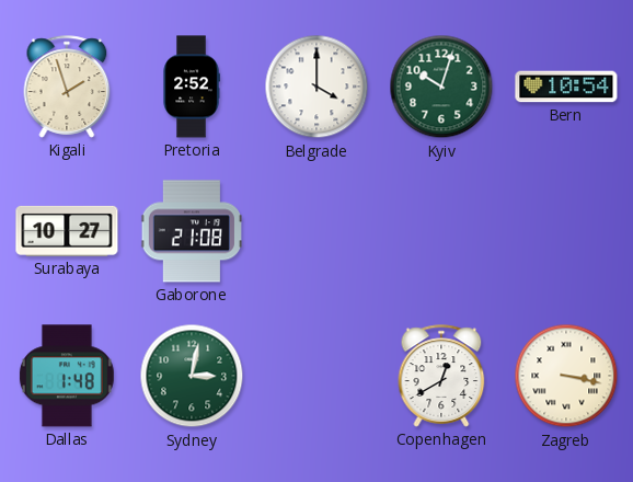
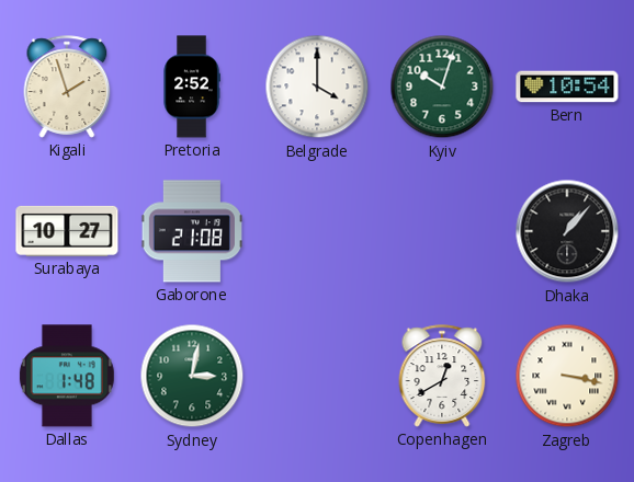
Dhaka: none -> 1:07 (567, 231)
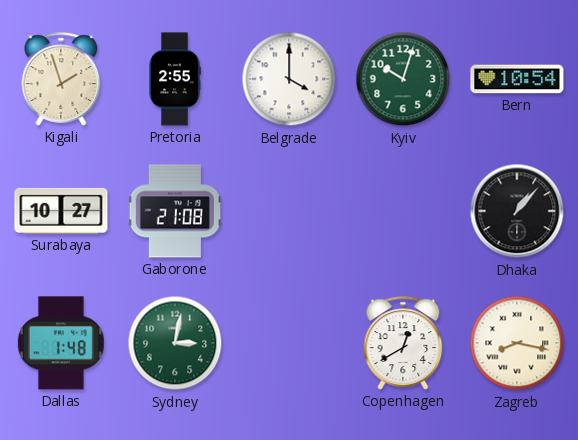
Pretoria: 2:52 -> 2:55 (175, 79)
Zagreb: 3:17 -> 8:17 (517, 343)
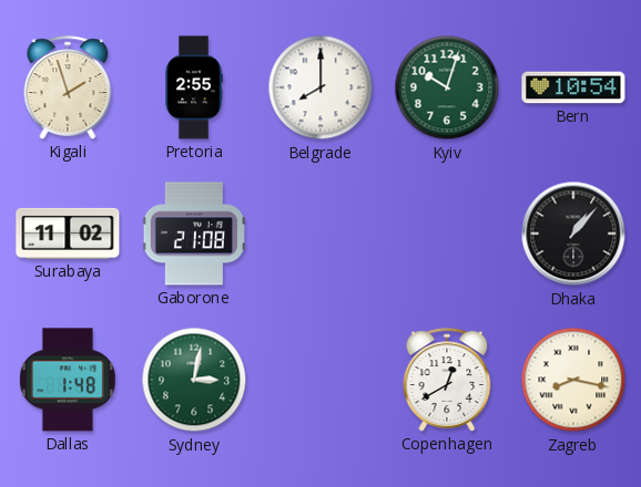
Belgrade: 4:00 -> 8:00 (320, 87)
Surabaya: 10:27 -> 11:02 (68, 234)
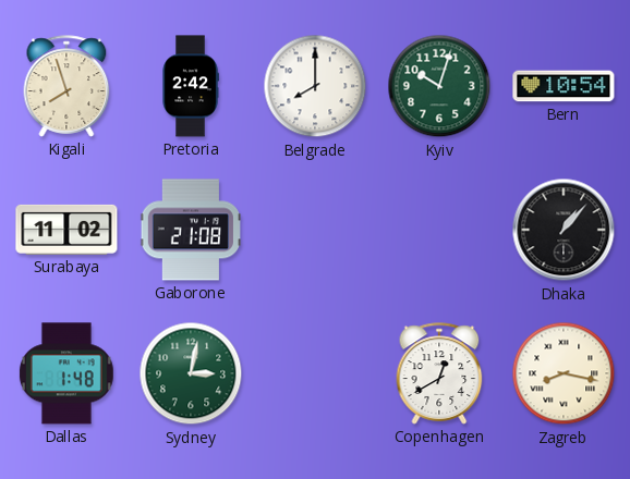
Kigali: 1:57 -> 7:57 (66, 86)
Pretoria: 2:55 -> 2:42 (191, 86)
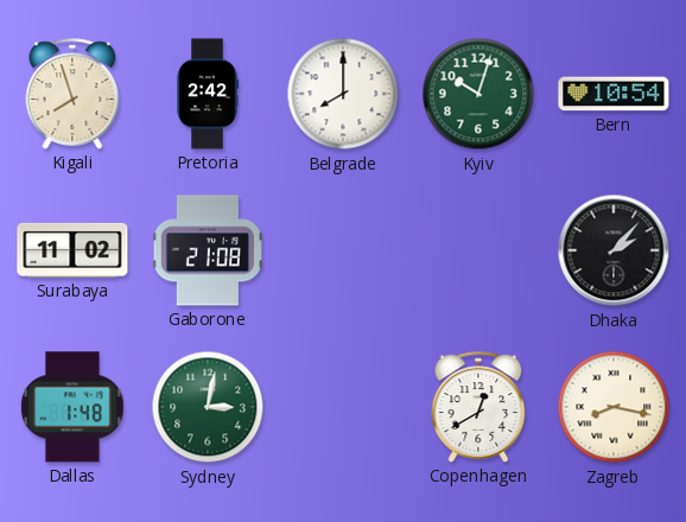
Dhaka: 1:07 -> 2:07 (614, 250)
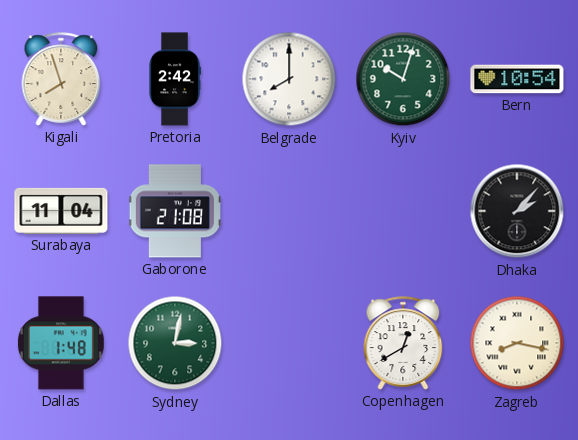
Surabaya: 11:02 -> 11:04 (61, 211)
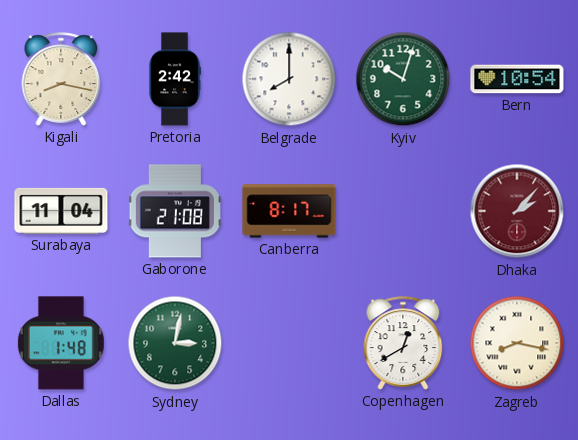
Kigali: 7:57 -> 8:17 (61, 79)
Canberra: none -> 8:17 (289, 211)
Dhaka dial: black -> burgundy (517, 211)
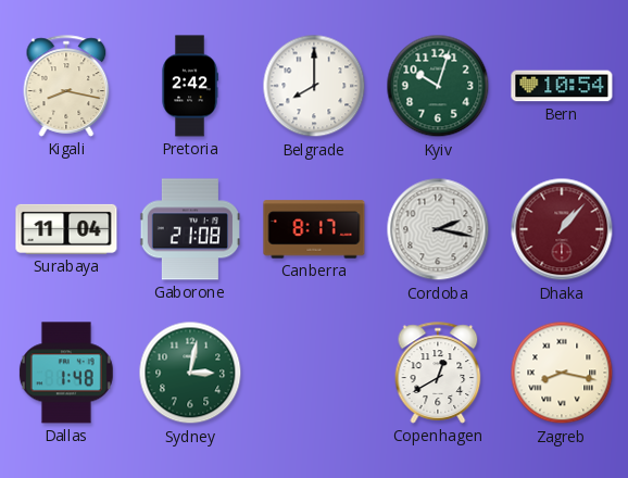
Cordoba: none -> 2:17 (438, 229)
Dhaka: 2:07 -> 1:07 (562, 229)
